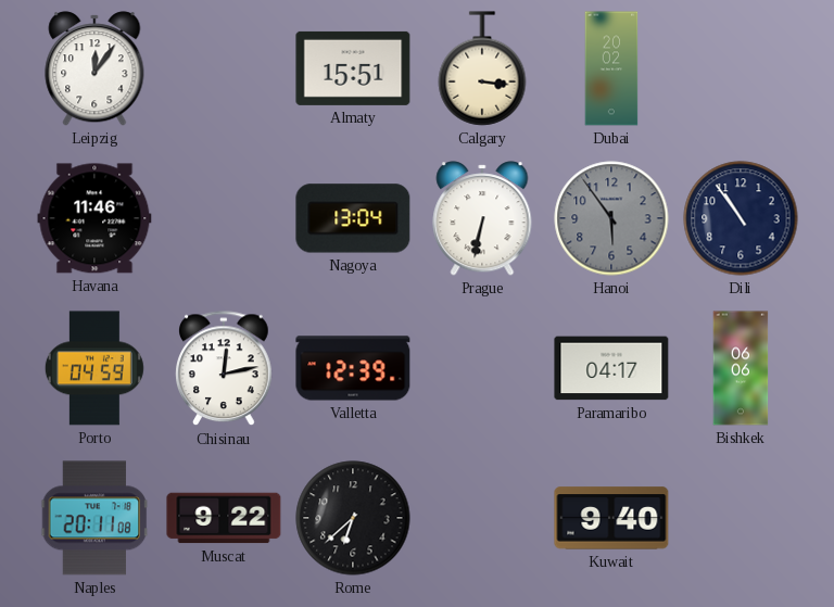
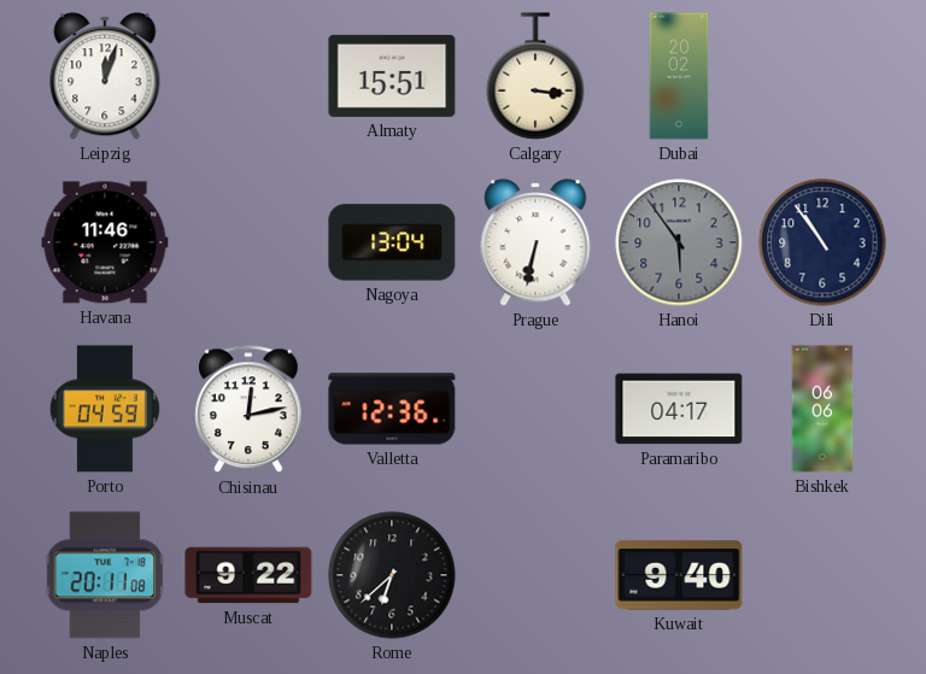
Leipzig: 12:06 -> 12:03 (105, 76)
Valletta: 12:39 -> 12:36 (392, 409)
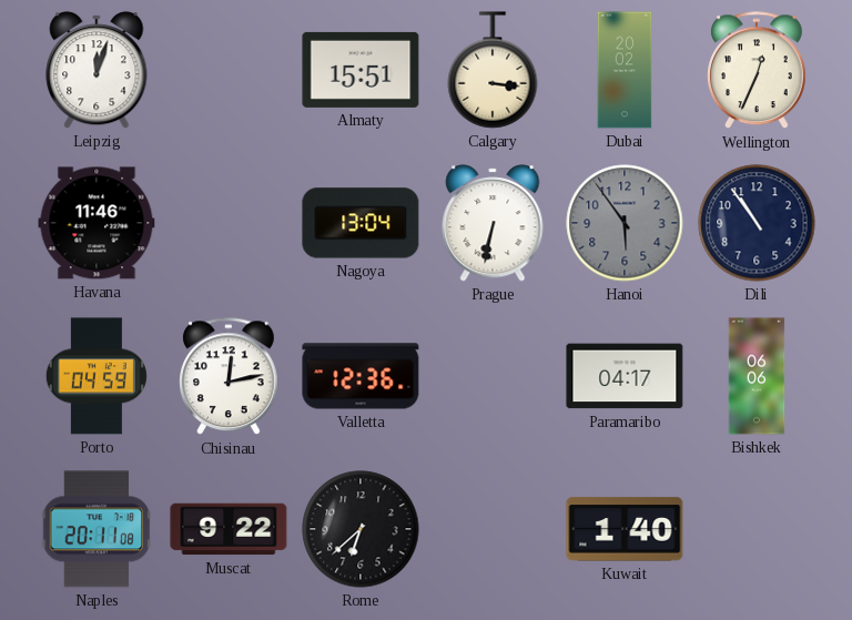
Wellington: none -> 12:34 (758, 71)
Kuwait: 9:40 -> 1:40 (625, 529)
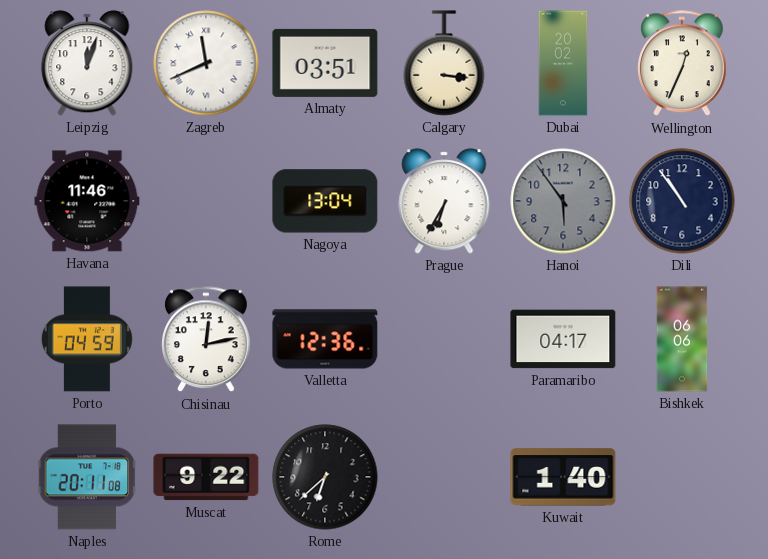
Zagreb: none -> 11:41 (206, 63)
Almaty: 15:51 -> 03:51 (325, 63)
Prague: 6:32 -> 6:35 (444, 201)
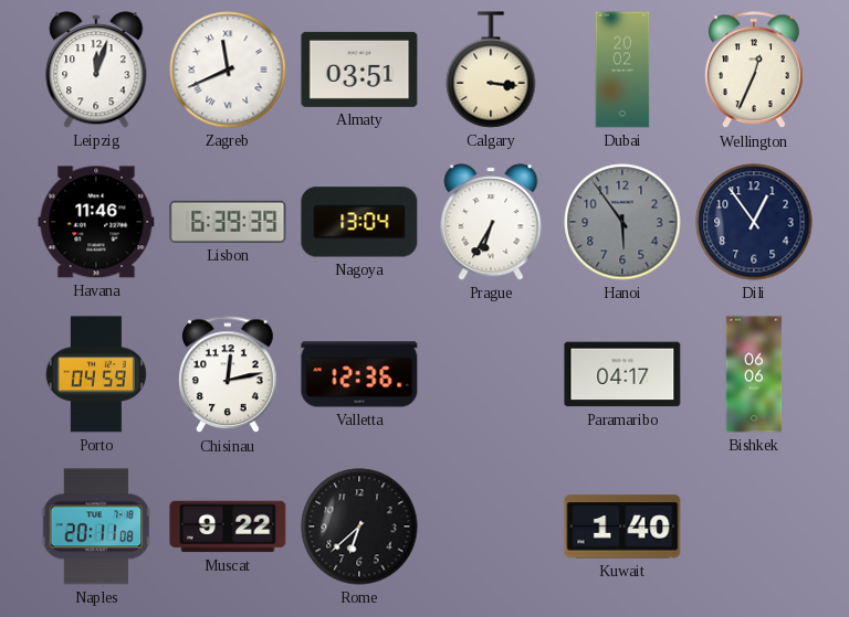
Lisbon: none -> 6:39 (228, 222)
Dili: 10:54 -> 12:54 (754, 222)
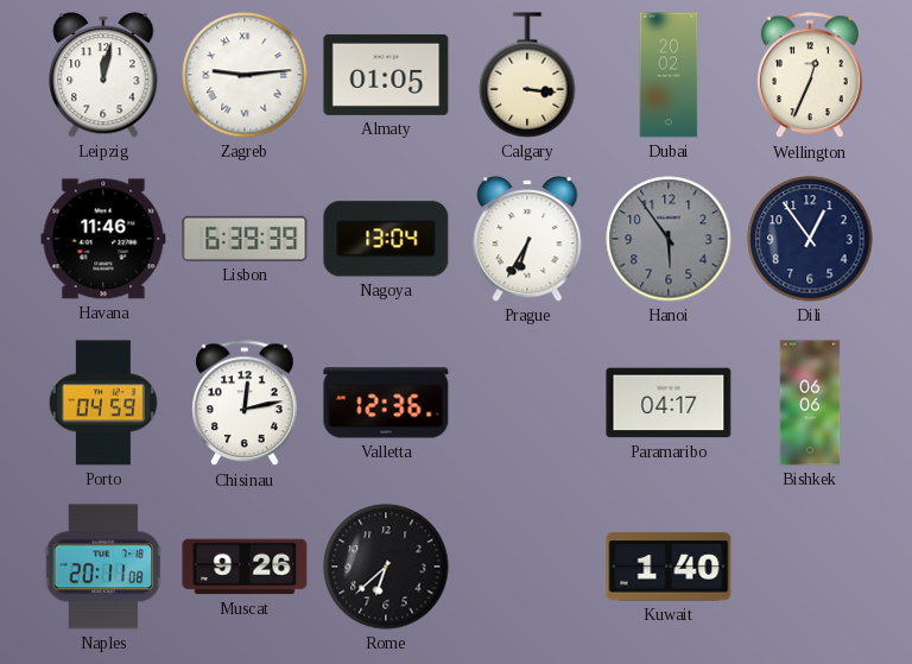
Leipzig: 12:03 -> 12:02 (103, 75)
Zagreb: 11:41 -> 9:14 (245, 75)
Almaty: 03:51 -> 01:05 (386, 75)
Muscat: 9:22 -> 9:26 (245, 567)
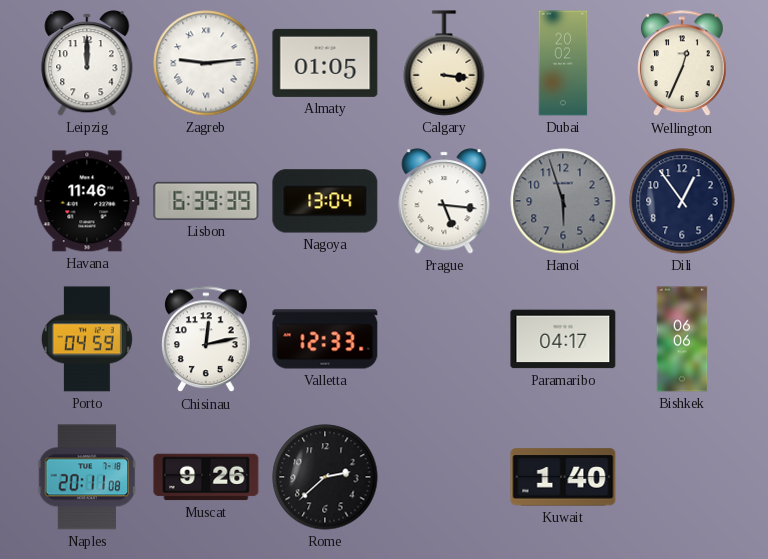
Leipzig: 12:02 -> 12:00 (87, 63)
Prague: 6:35 -> 5:16 (444, 201)
Hanoi: 5:54 -> 5:57 (563, 201)
Valletta: 12:36 -> 12:33 (325, 339)
Rome: 6:38 -> 2:38 (325, 477)
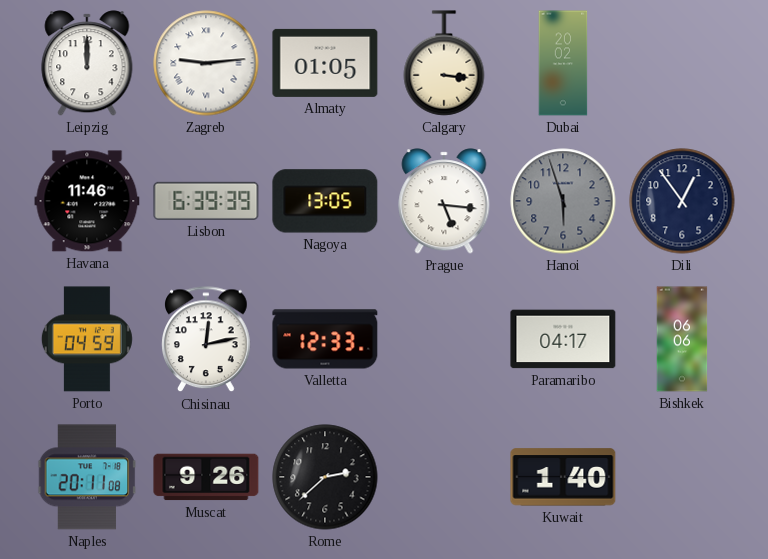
Wellington: 12:34 -> none (683, 64)
Nagoya: 13:04 -> 13:05 (325, 201)
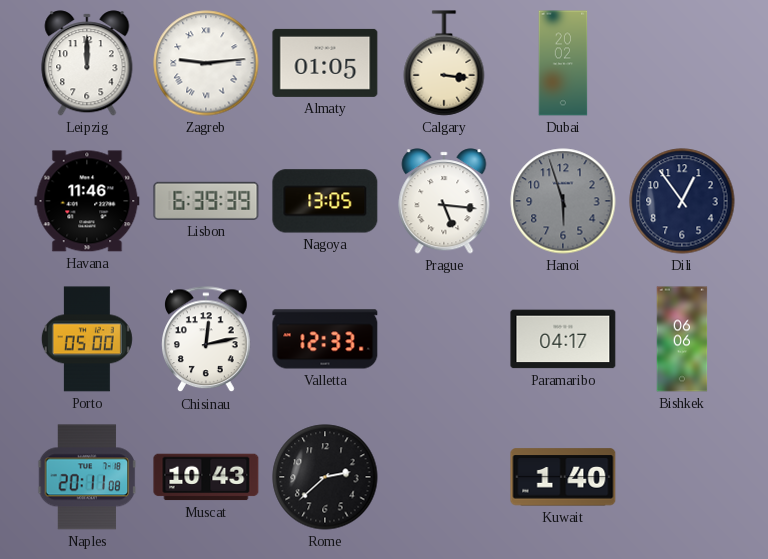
Porto: 04:59 -> 05:00 (87, 339)
Muscat: 9:26 -> 10:43 (206, 477)
